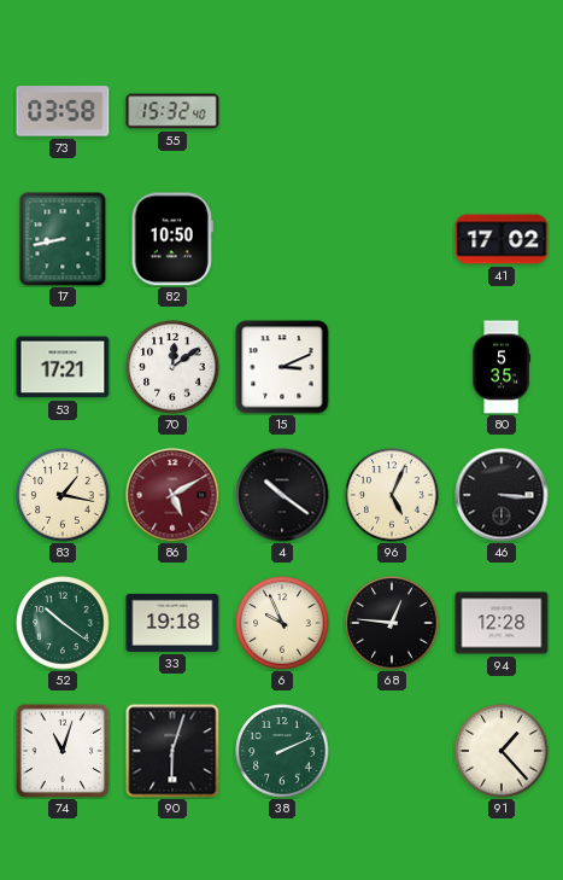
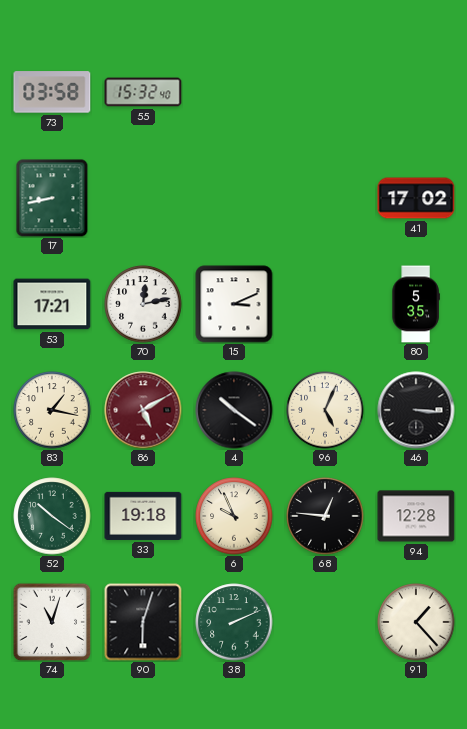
82: 10:50 -> none (172, 239)
70: 12:09 -> 12:13 (143, 304)
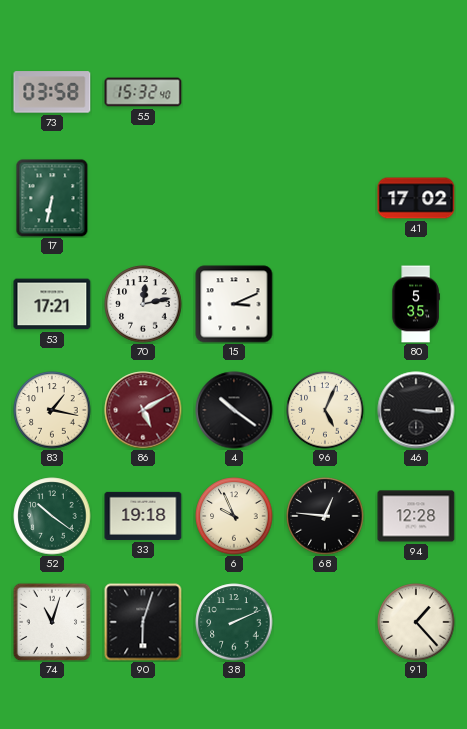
17: 8:43 -> 6:32 (52, 198)
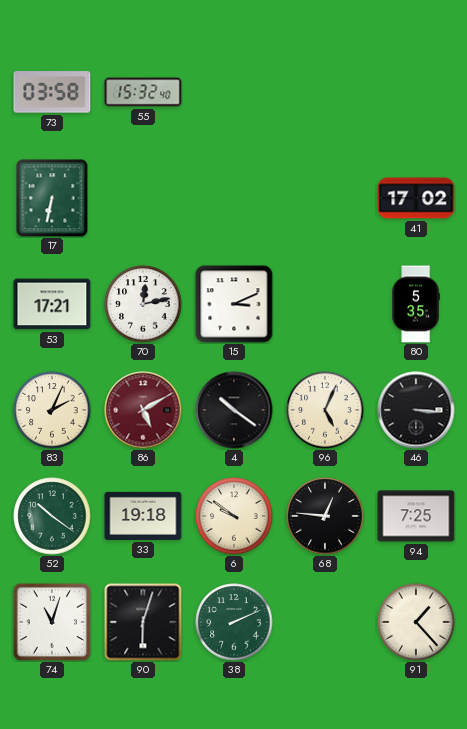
83: 1:17 -> 2:04 (52, 410)
6: 9:56 -> 9:51 (234, 516)
94: 12:28 -> 7:25 (416, 516)
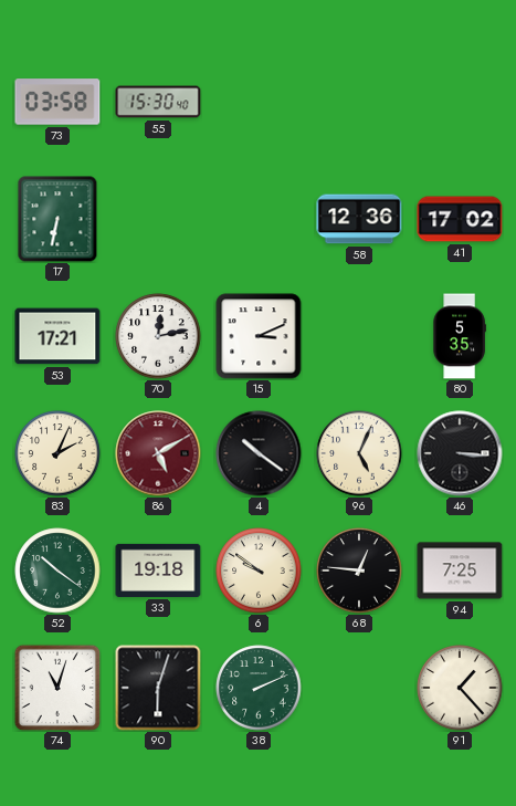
55: 15:32 -> 15:30 (158, 102)
58: none -> 12:36 (359, 219)
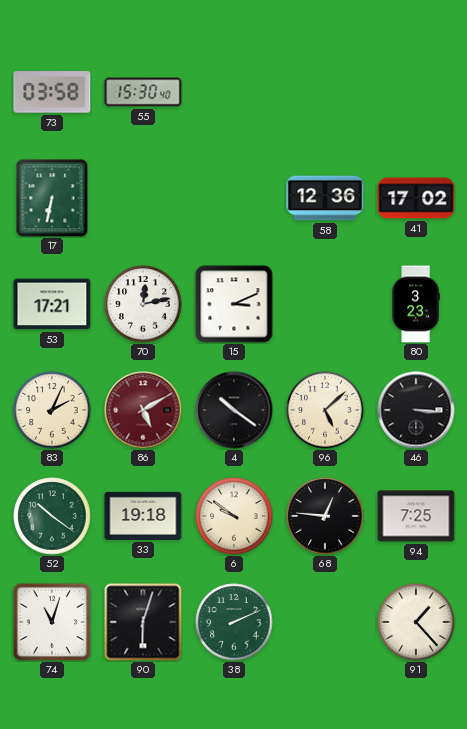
80: 5:35 -> 3:23 (416, 304)
96: 5:04 -> 5:08 (325, 410)
